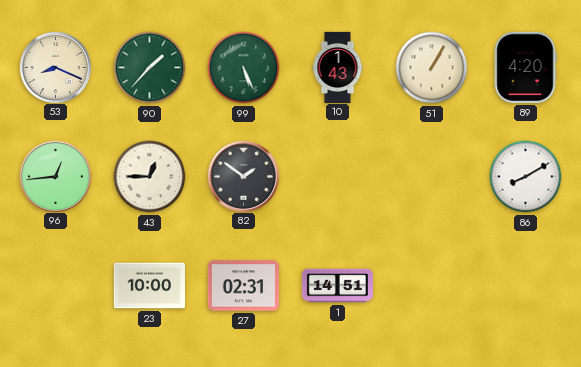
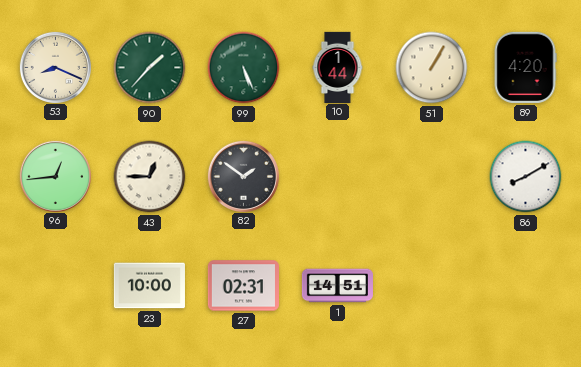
10: 1:43 -> 1:44 (338, 67)
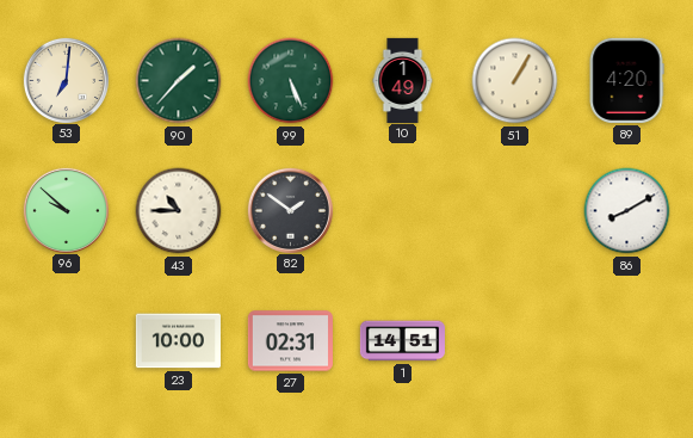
53: 8:19 -> 7:01 (66, 80)
10: 1:44 -> 1:49 (403, 80)
96: 12:44 -> 9:52 (66, 210)
43: 12:45 -> 10:45 (179, 211)
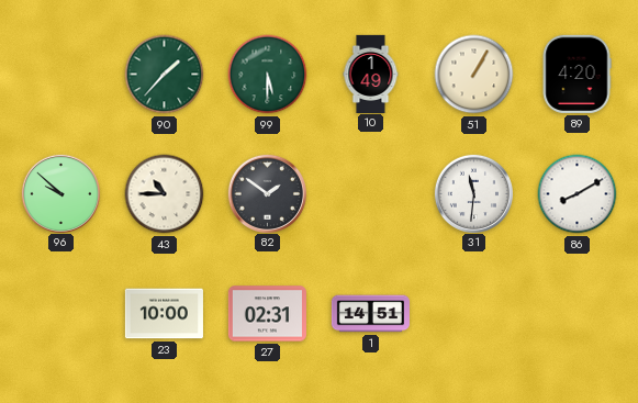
53: 7:01 -> none (66, 80)
99: 5:26 -> 5:30 (268, 75)
31: none -> 11:31 (473, 193)
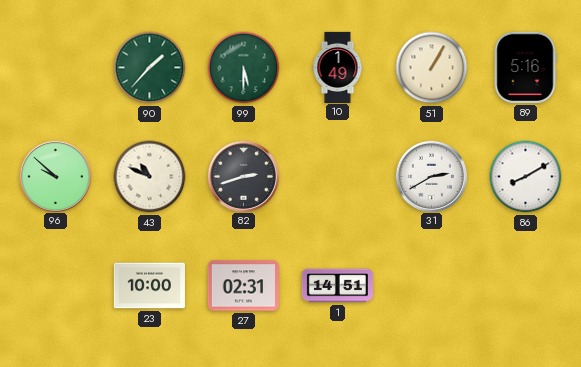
89: 4:20 -> 5:16 (525, 67)
43: 10:45 -> 10:49 (150, 177)
82: 1:51 -> 2:42 (243, 176)
31: 11:31 -> 2:40 (431, 176)
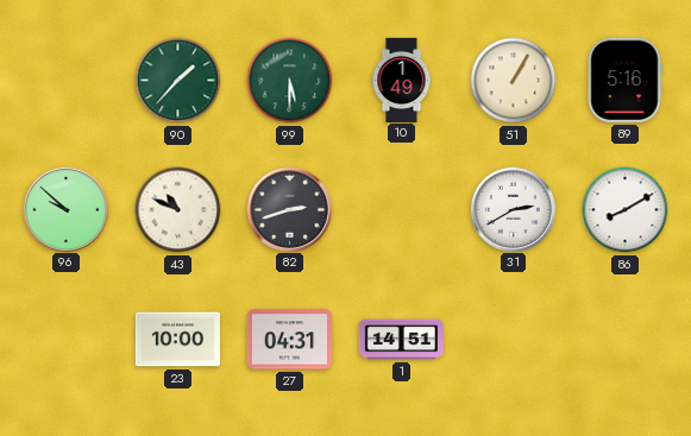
27: 02:31 -> 04:31 (289, 340)
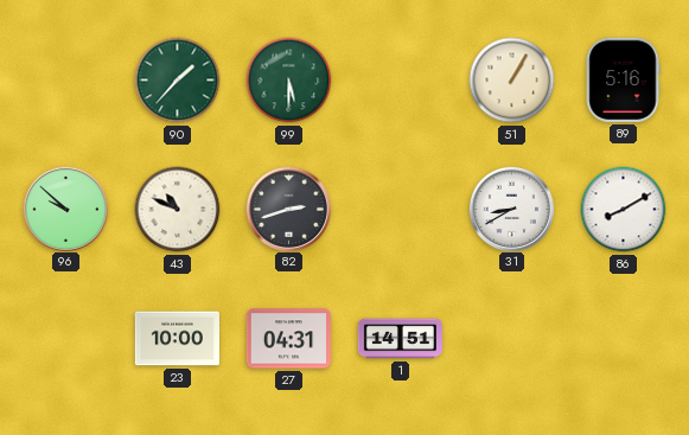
10: 1:49 -> none (402, 80)
31: 2:40 -> 8:40 (511, 209)
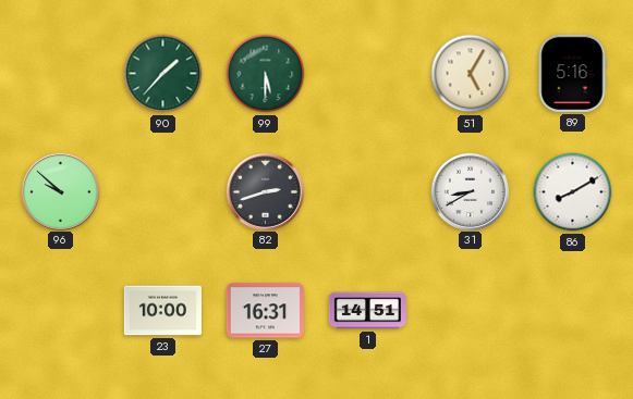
51: 1:05 -> 5:05 (471, 74)
43: 10:49 -> none (178, 210)
27: 04:31 -> 16:31 (265, 311)
